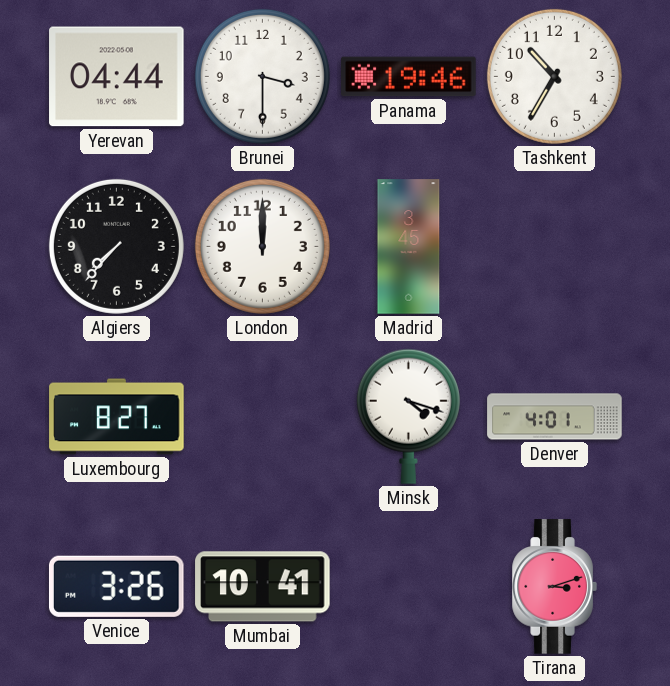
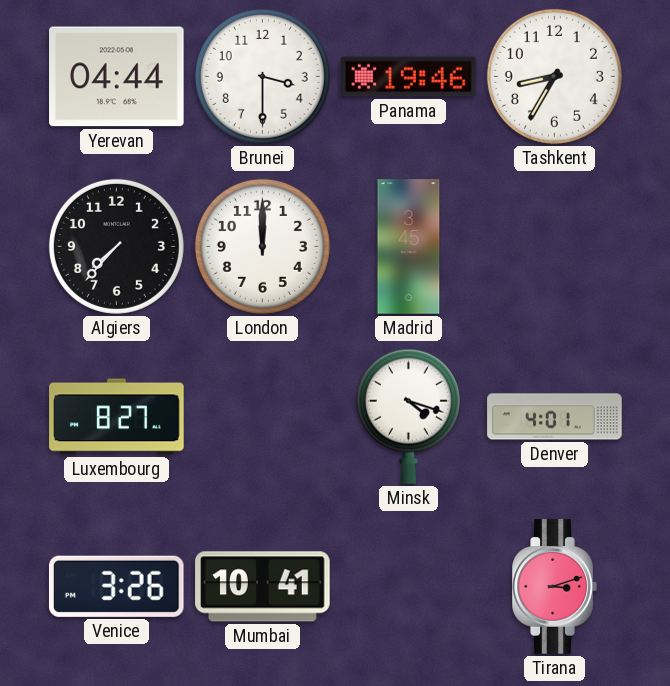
Tashkent: 10:35 -> 8:35 (554, 76)
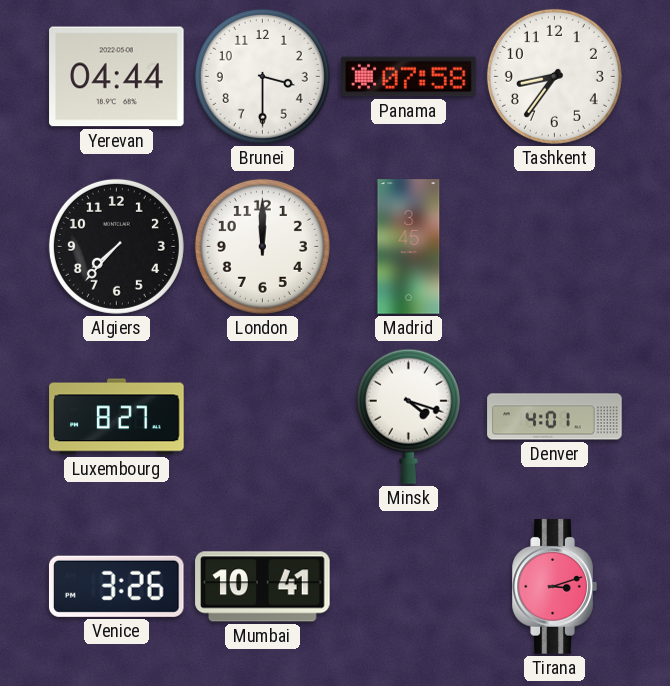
Panama: 19:46 -> 07:58 (409, 77)
Tashkent: 8:35 -> 8:36 (554, 76)
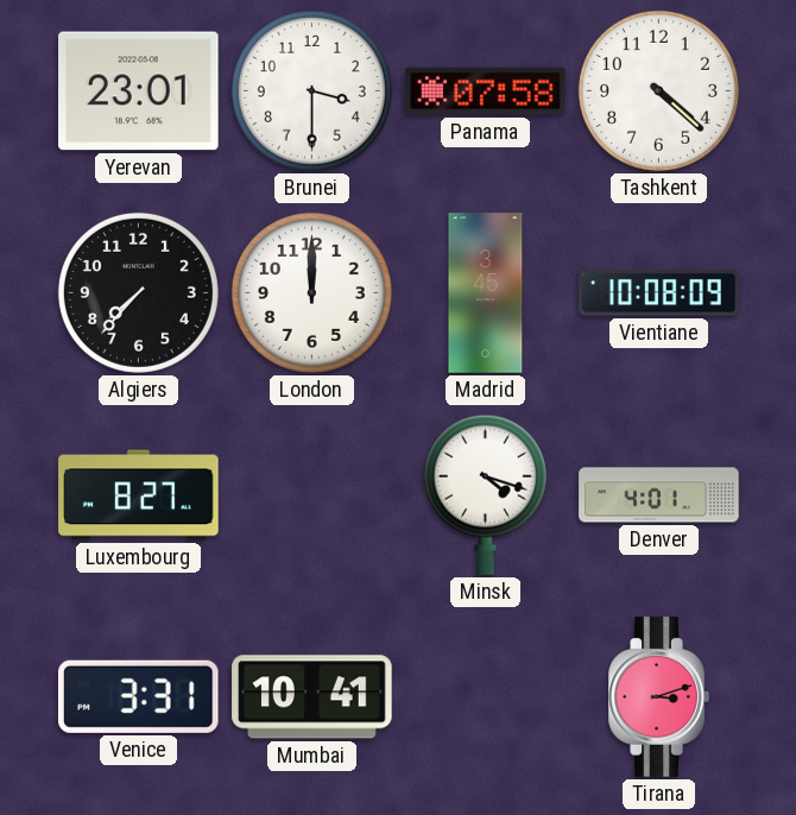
Yerevan: 04:44 -> 23:01 (139, 91)
Tashkent: 8:36 -> 4:22 (658, 90)
Vientiane: none -> 10:08 (659, 293)
Venice: 3:26 -> 3:31 (138, 696)
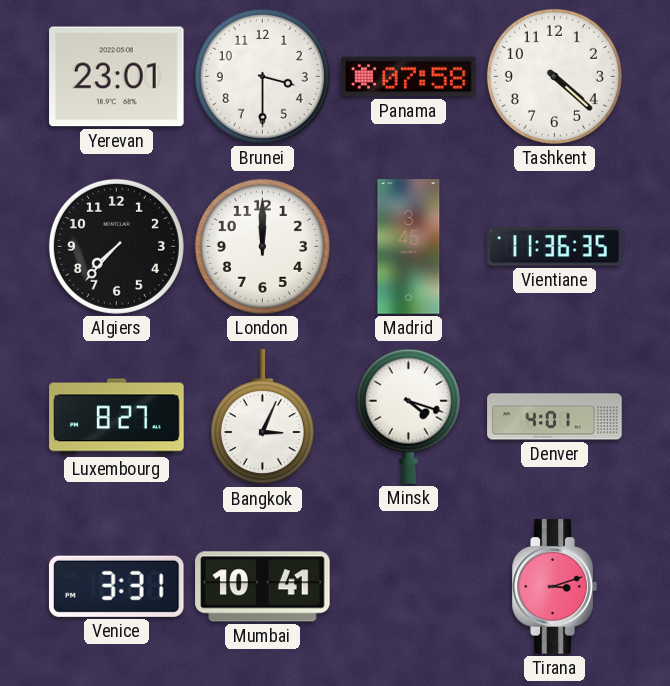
Vientiane: 10:08 -> 11:36 (555, 247)
Bangkok: none -> 3:04 (262, 417)
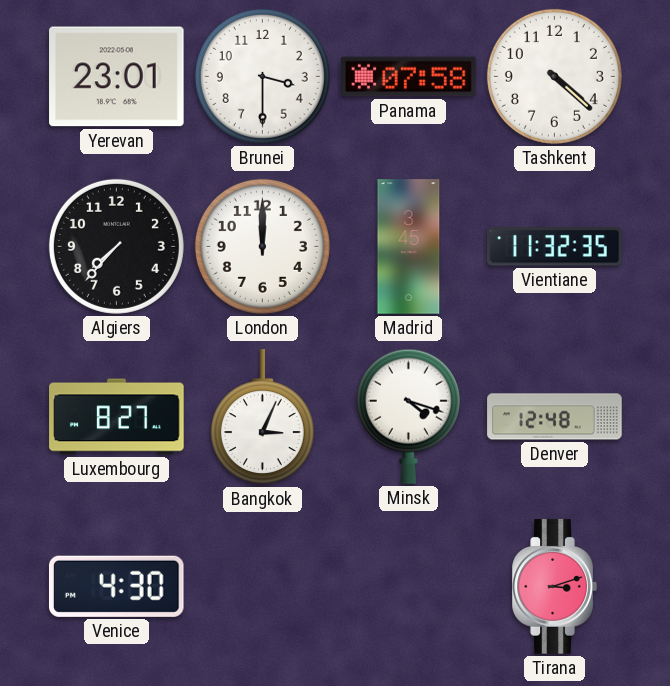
Vientiane: 11:36 -> 11:32 (555, 247)
Denver: 4:01 -> 12:48 (555, 417)
Venice: 3:31 -> 4:30 (116, 586)
Mumbai: 10:41 -> none (263, 587)
